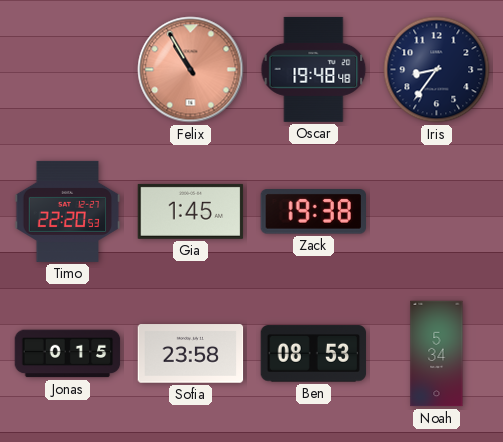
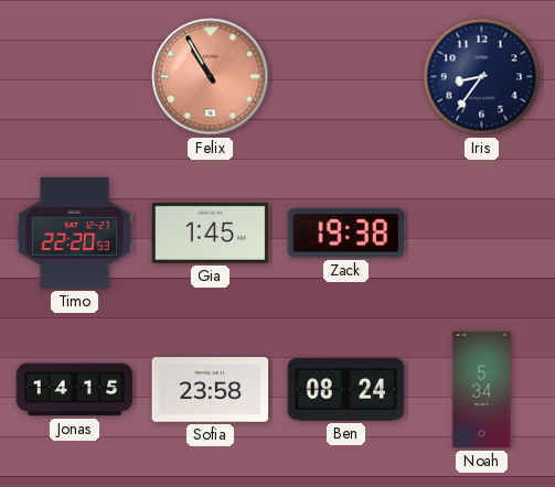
Oscar: 19:48 -> none (314, 69)
Jonas: 0:15 -> 14:15 (75, 390)
Ben: 08:53 -> 08:24 (346, 390)
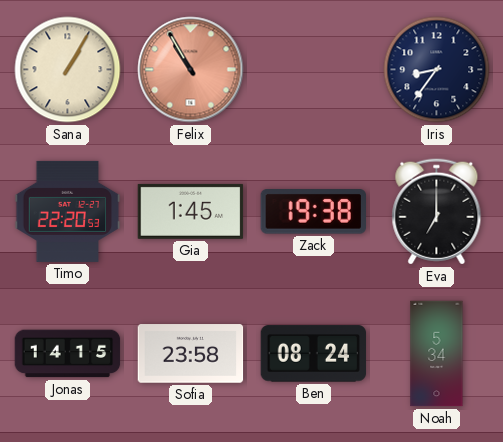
Sana: none -> 1:05 (68, 70)
Eva: none -> 7:00 (437, 212)
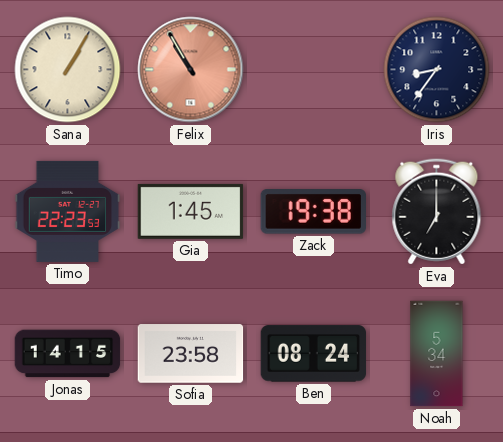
Timo: 22:20 -> 22:23 (68, 211)
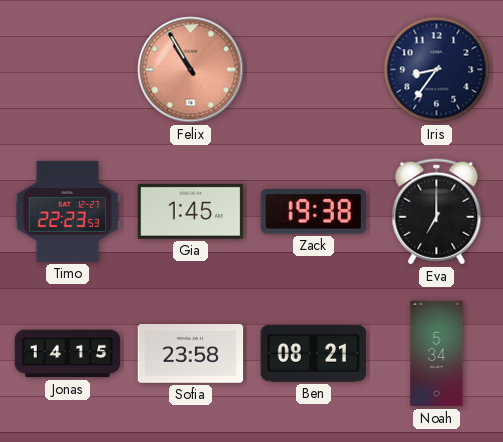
Sana: 1:05 -> none (68, 70)
Ben: 08:24 -> 08:21 (314, 354)
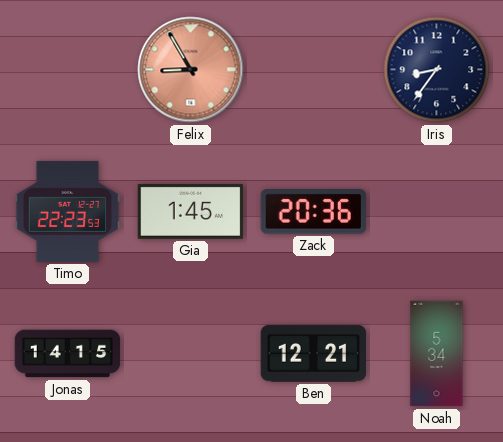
Felix: 10:55 -> 8:55 (191, 70)
Zack: 19:38 -> 20:36 (313, 212)
Eva: 7:00 -> none (437, 212)
Sofia: 23:58 -> none (191, 354)
Ben: 08:21 -> 12:21 (314, 354)
